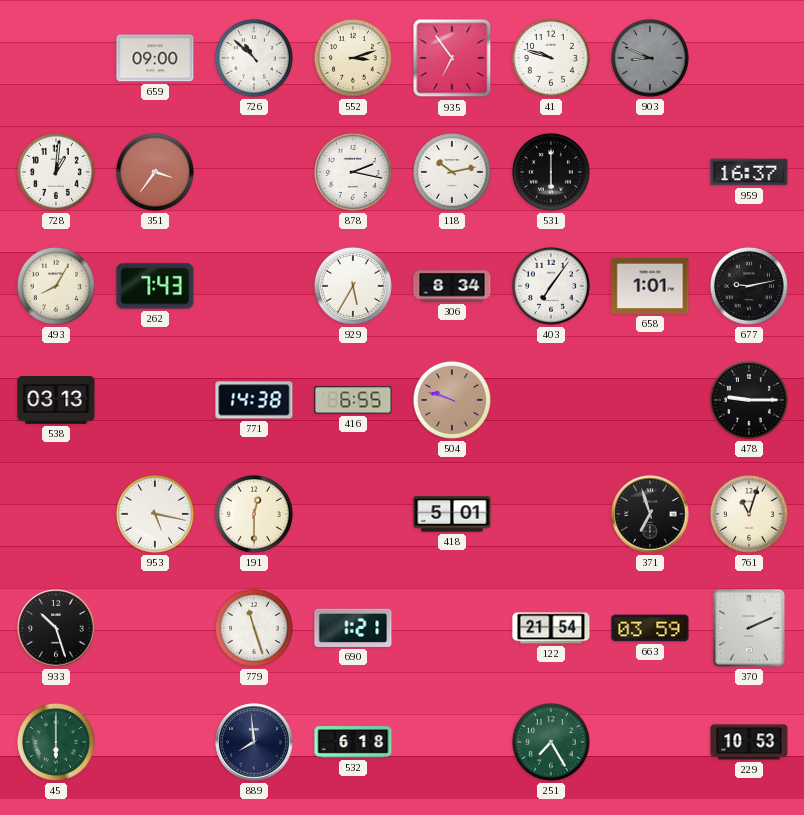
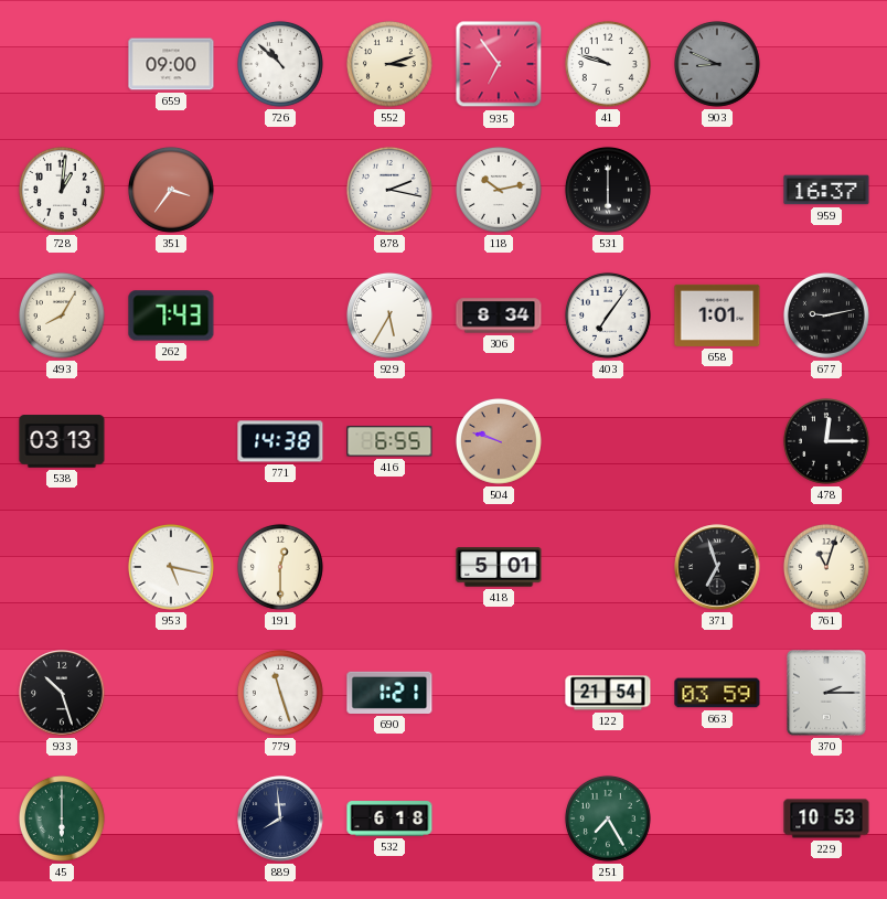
478: 9:15 -> 12:15 (826, 441)
370: 2:11 -> 2:15 (827, 693)
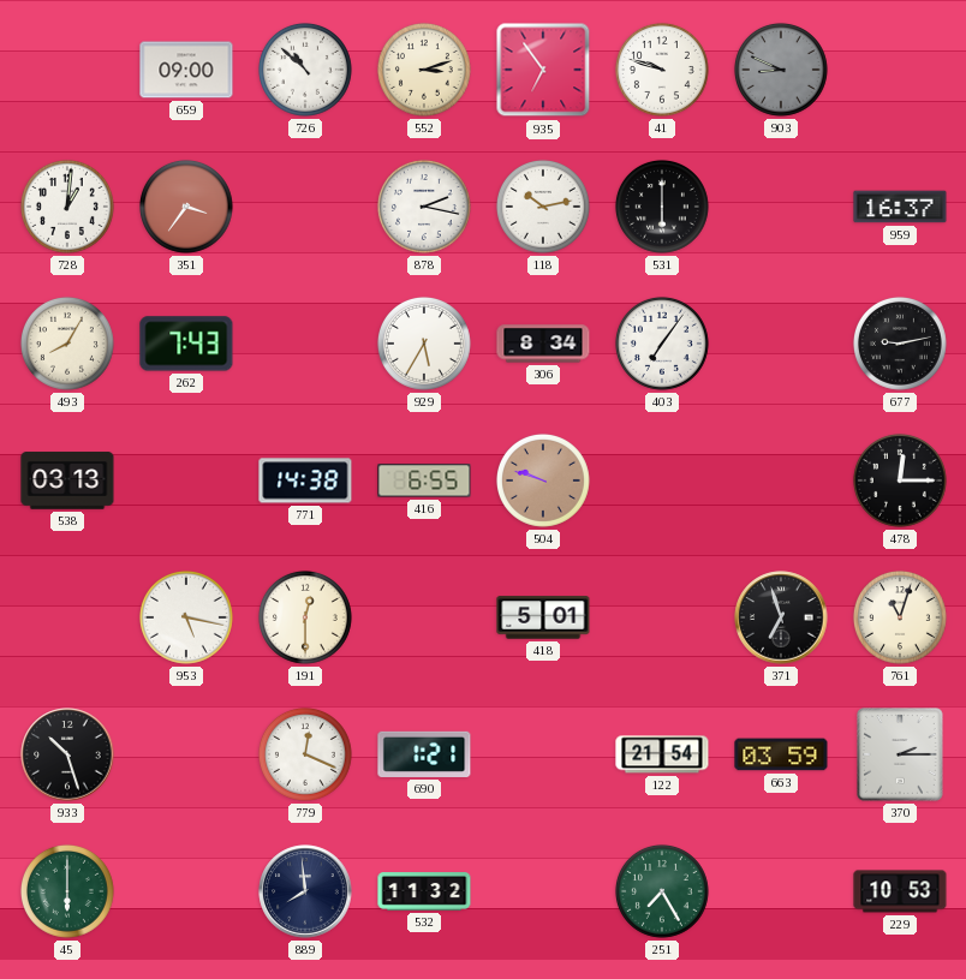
658: 1:01 -> none (717, 315)
779: 11:27 -> 12:19 (305, 754)
532: 6:18 -> 11:32 (424, 891)
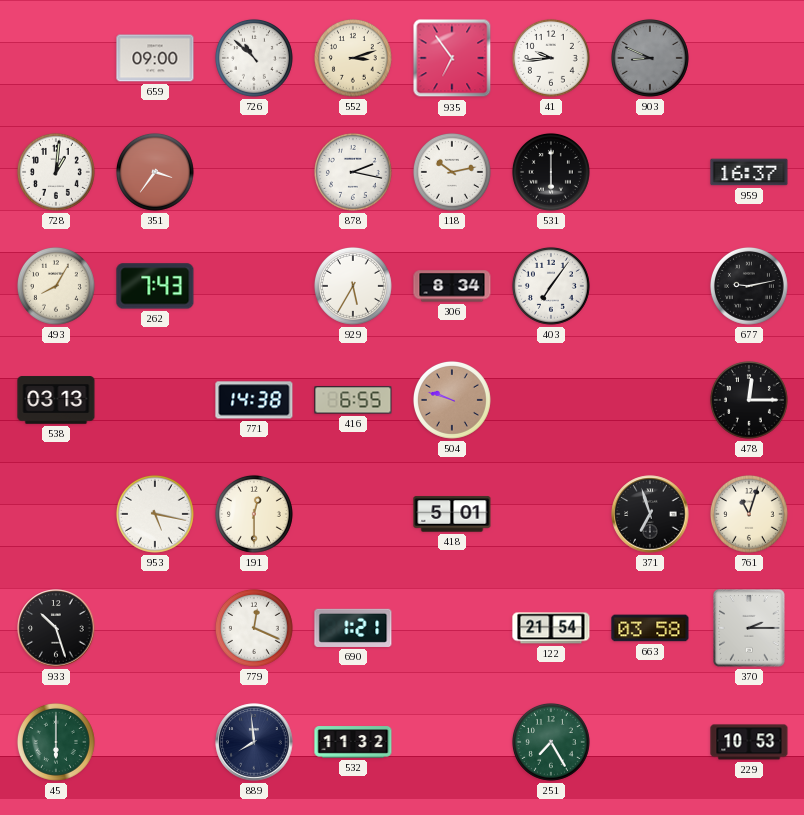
41: 9:48 -> 9:44 (551, 58)
663: 03:59 -> 03:58 (650, 628)
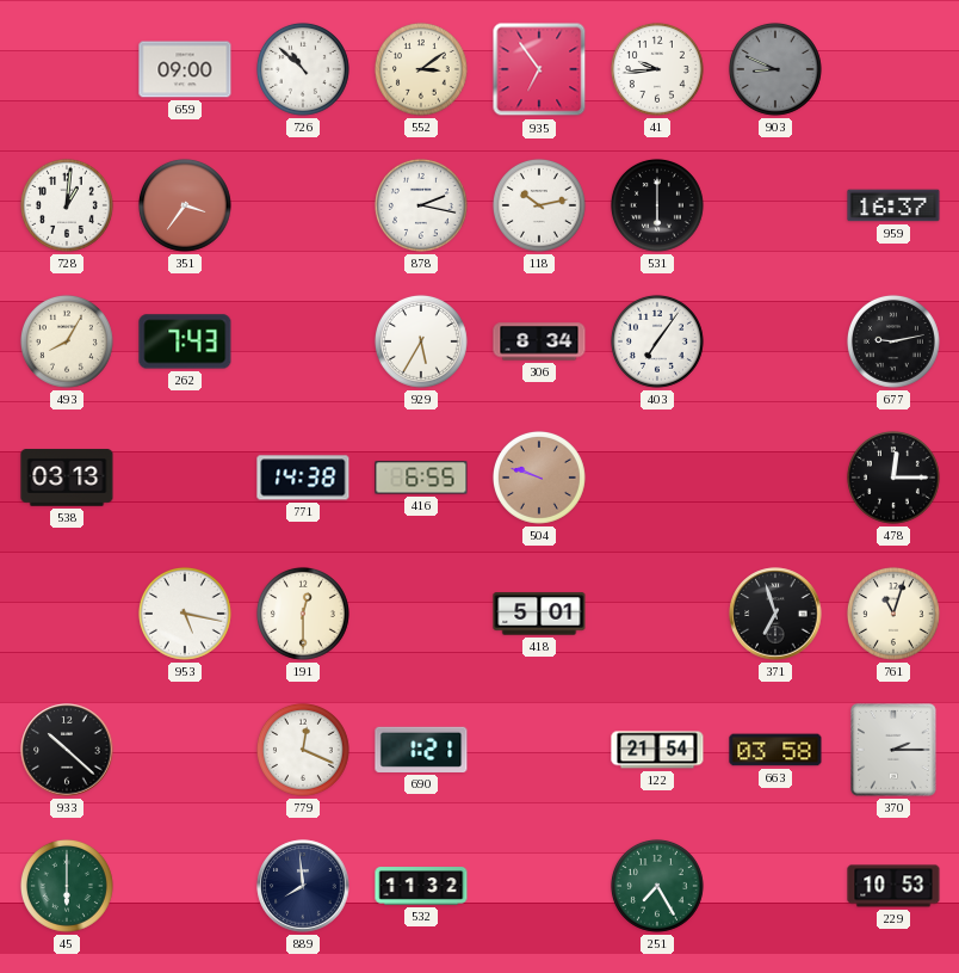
552: 3:12 -> 3:09 (421, 69)
933: 10:27 -> 10:22 (67, 750)
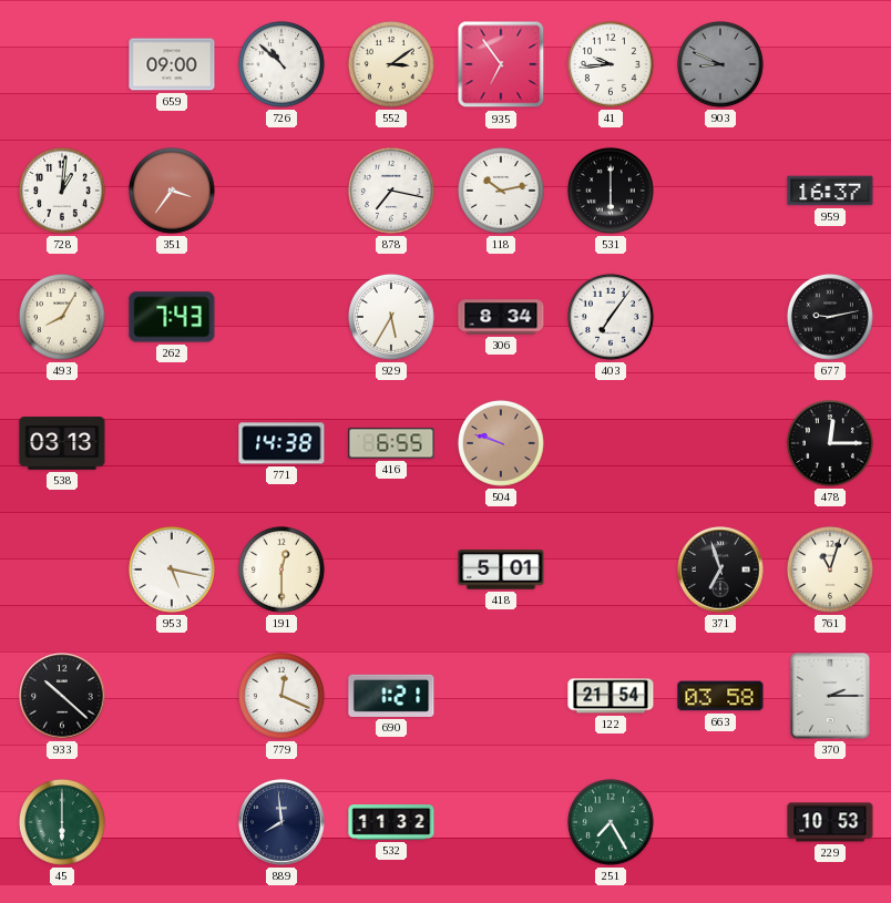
878: 2:17 -> 7:17 (391, 191)
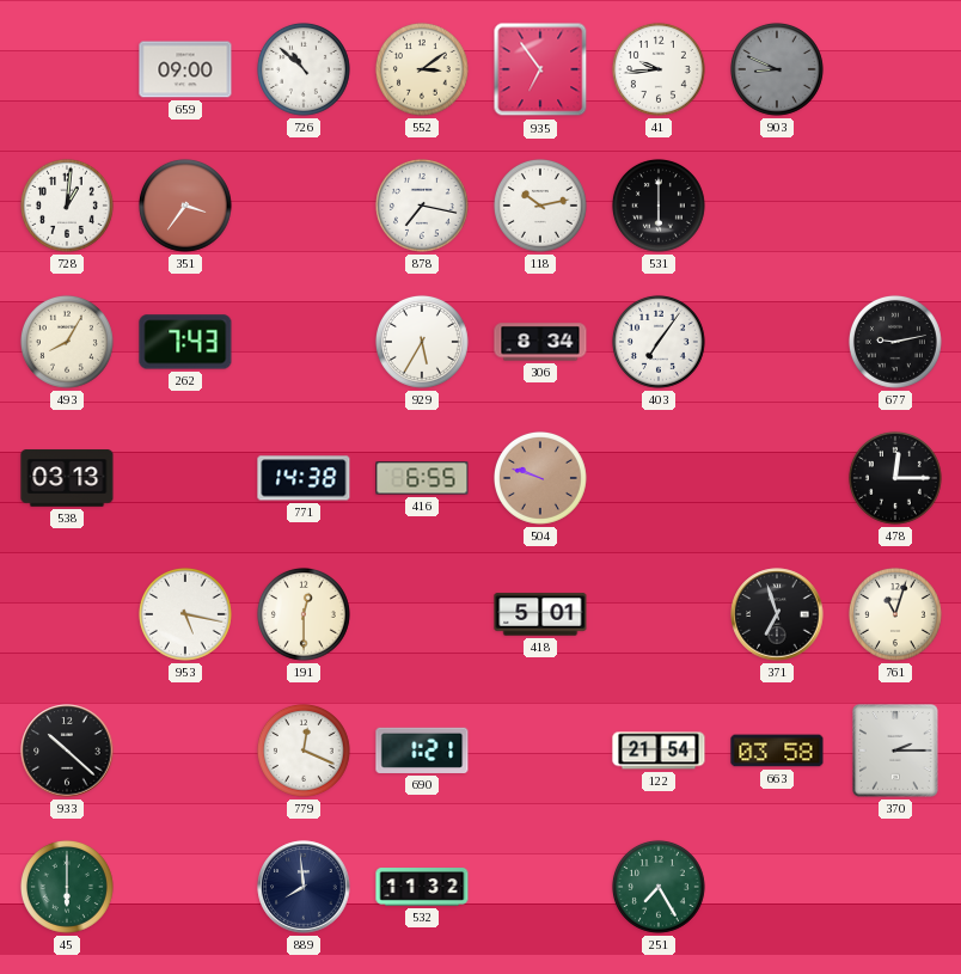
959: 16:37 -> none (830, 191)
229: 10:53 -> none (830, 822)
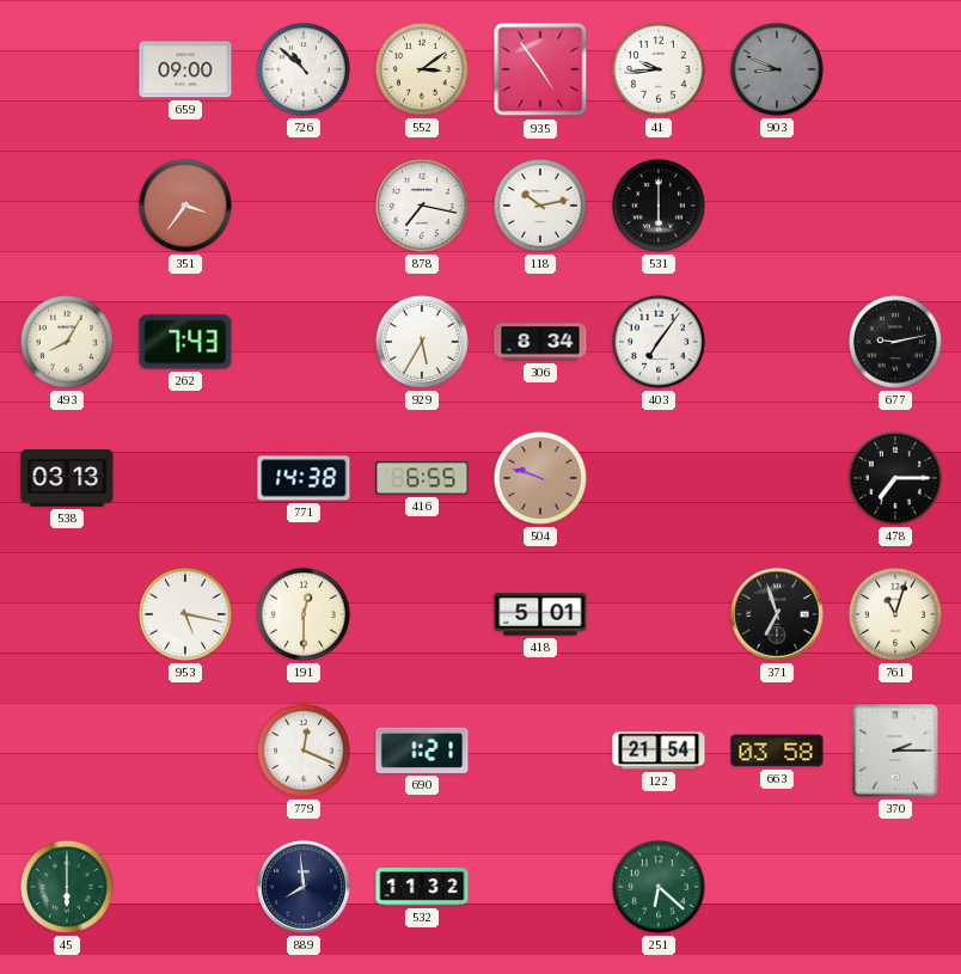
935: 6:54 -> 4:54 (540, 69)
728: 1:01 -> none (67, 206)
478: 12:15 -> 7:15 (895, 478)
933: 10:22 -> none (67, 751)
251: 7:25 -> 6:22 (659, 887)
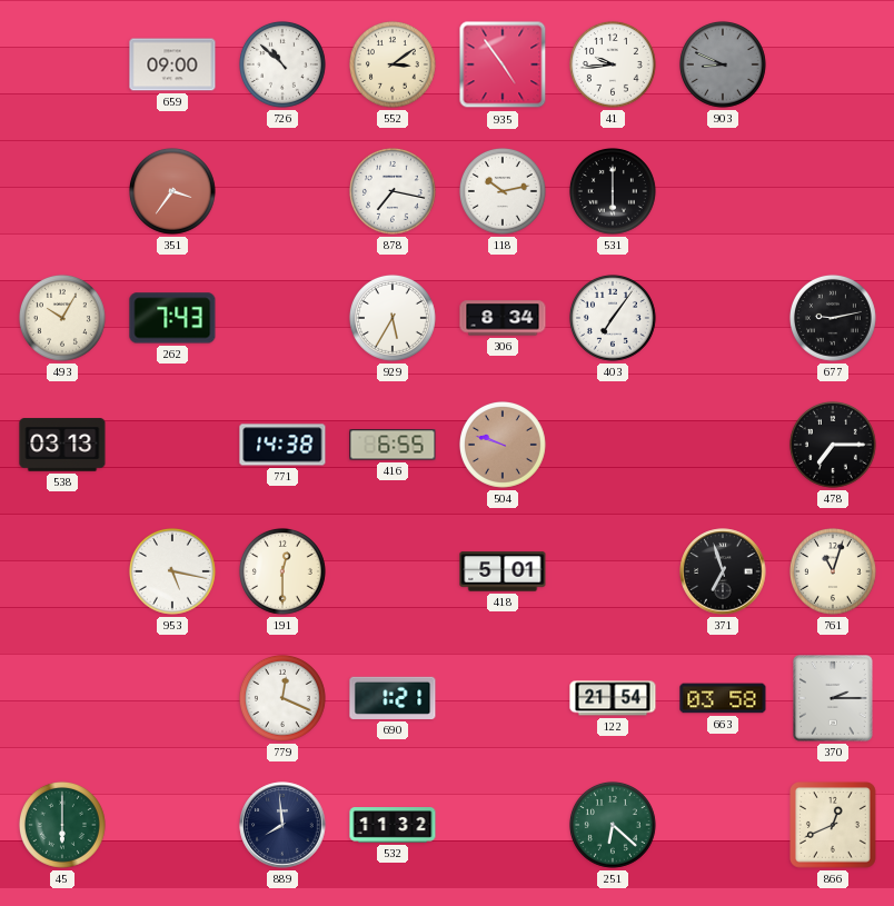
493: 8:05 -> 10:05 (62, 318)
866: none -> 12:41 (834, 826)
